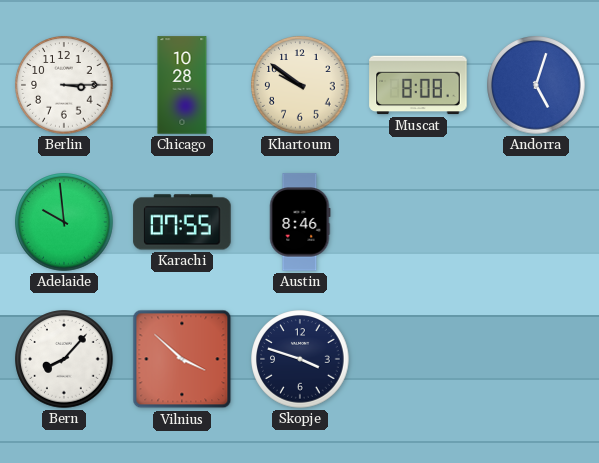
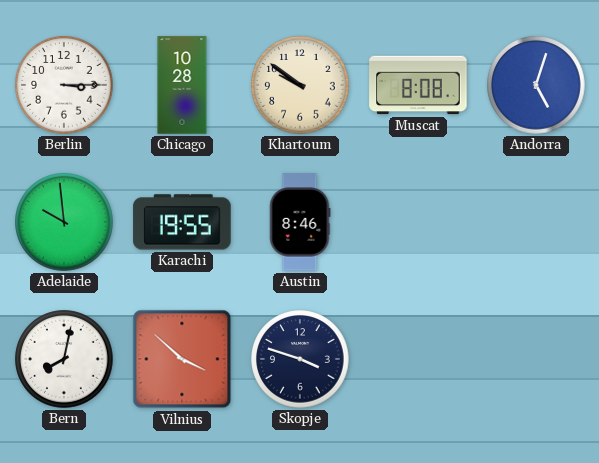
Karachi: 07:55 -> 19:55 (182, 222)
Bern: 8:07 -> 8:02 (64, 359)
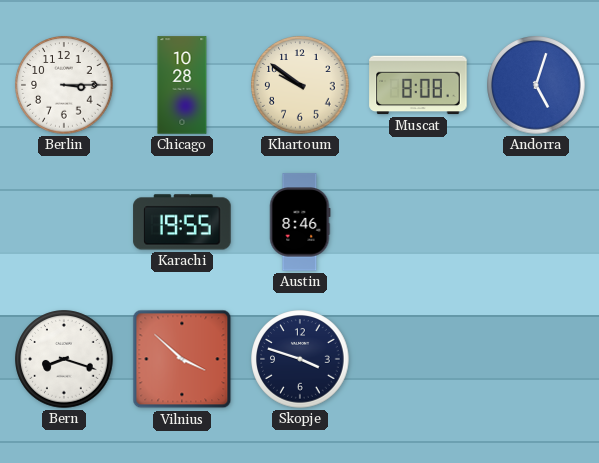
Adelaide: 9:59 -> none (64, 222)
Bern: 8:02 -> 8:18 (64, 359)
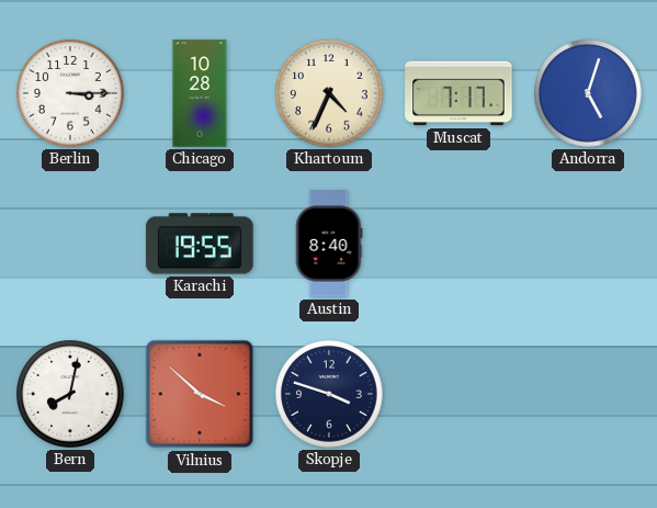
Khartoum: 9:51 -> 4:34 (329, 93)
Muscat: 8:08 -> 7:17 (458, 93)
Austin: 8:46 -> 8:40 (329, 244)
Bern: 8:18 -> 8:02 (70, 394)
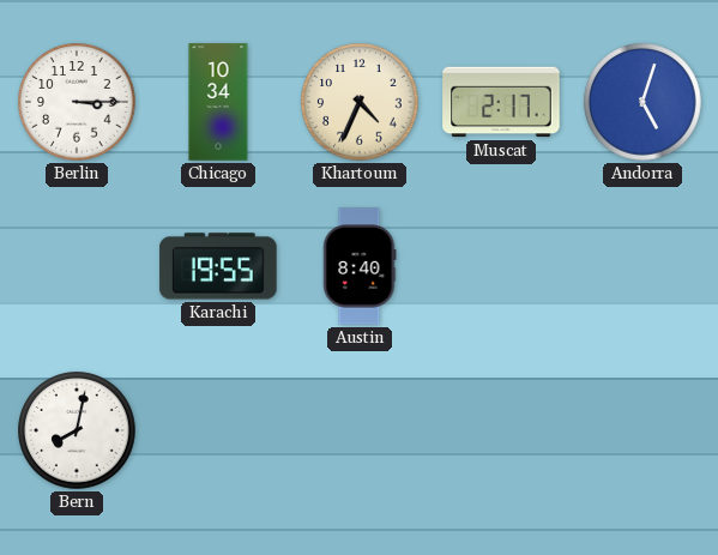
Chicago: 10:28 -> 10:34 (218, 102)
Muscat: 7:17 -> 2:17 (501, 102)
Vilnius: 3:52 -> none (200, 394)
Skopje: 3:48 -> none (329, 394)
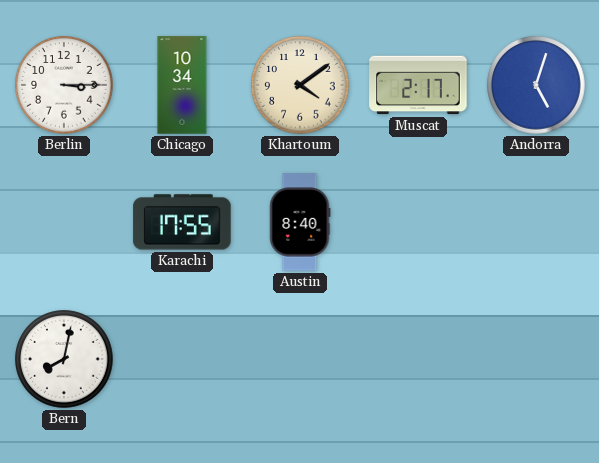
Khartoum: 4:34 -> 4:09 (300, 85)
Karachi: 19:55 -> 17:55 (182, 222)
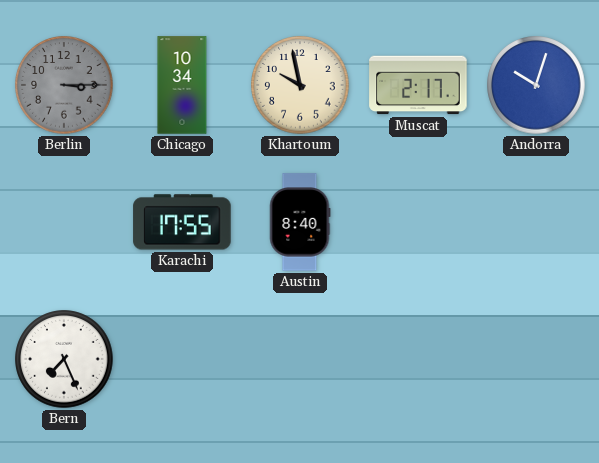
Berlin dial: white -> grey (64, 85)
Khartoum: 4:09 -> 9:58 (300, 85)
Andorra: 5:03 -> 10:03 (536, 85)
Bern: 8:02 -> 7:26 (64, 359)
